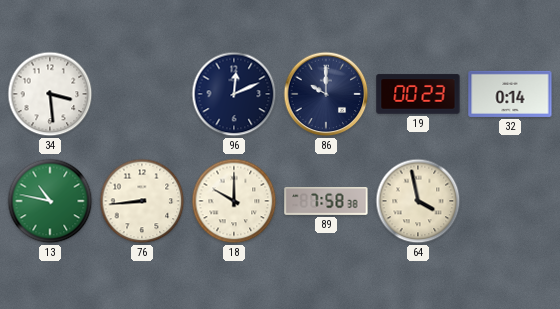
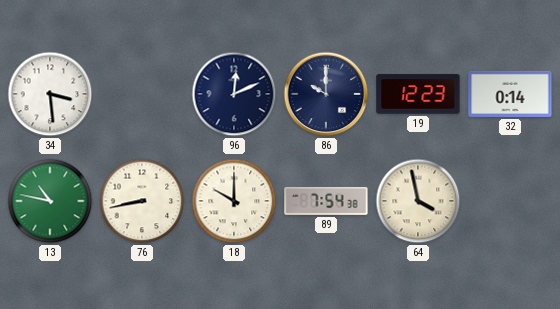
19: 00:23 -> 12:23 (418, 94)
76: 8:44 -> 8:43 (142, 201)
89: 7:58 -> 7:54 (326, 201)
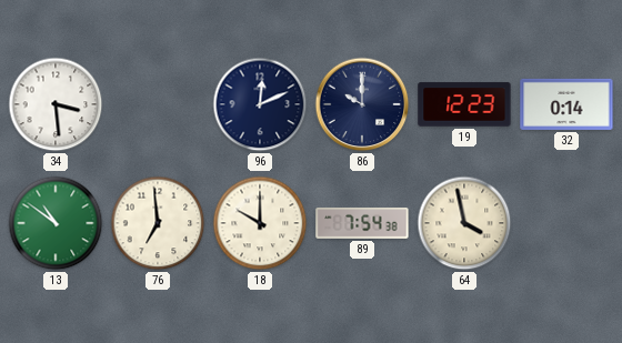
13: 10:47 -> 10:51 (56, 223)
76: 8:43 -> 6:59 (158, 223)
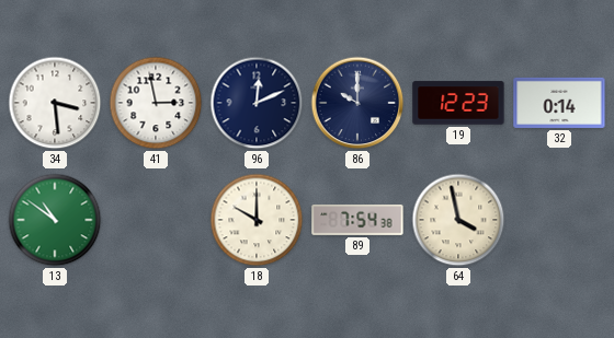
41: none -> 2:58 (156, 103)
76: 6:59 -> none (158, 223)
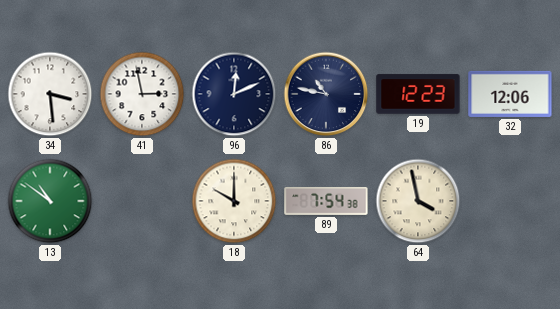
86: 10:00 -> 10:47 (326, 94)
32: 0:14 -> 12:06 (510, 94)
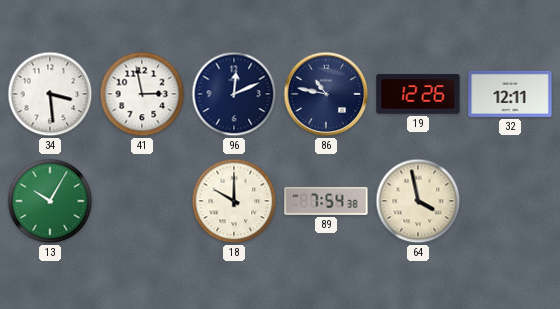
19: 12:23 -> 12:26 (418, 94)
32: 12:06 -> 12:11 (510, 94)
13: 10:51 -> 10:05 (50, 201)
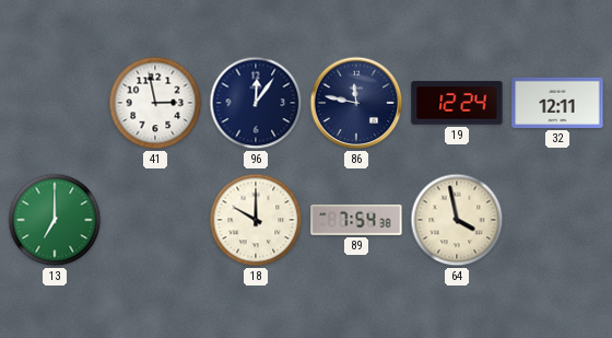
34: 3:29 -> none (50, 94)
96: 12:11 -> 12:06 (256, 103)
86: 10:47 -> 11:47 (356, 103)
19: 12:26 -> 12:24 (457, 103)
13: 10:05 -> 7:00 (55, 220)
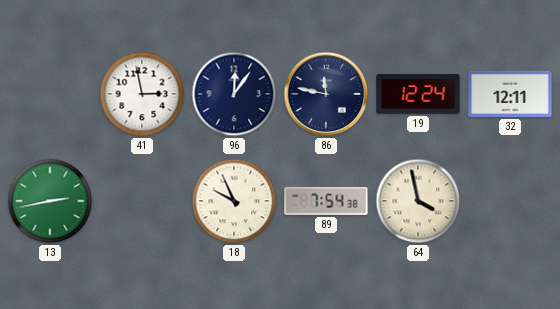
13: 7:00 -> 2:43 (50, 201)
18: 10:00 -> 9:56 (234, 201)
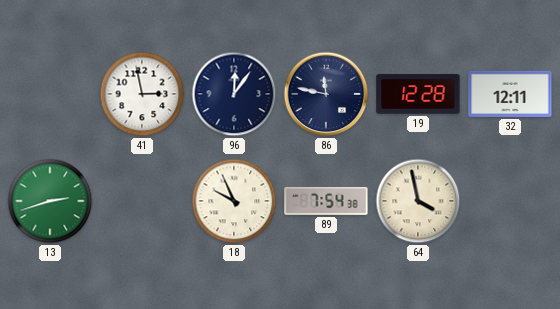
19: 12:24 -> 12:28 (418, 94)
13: 2:43 -> 2:42 (50, 201)
